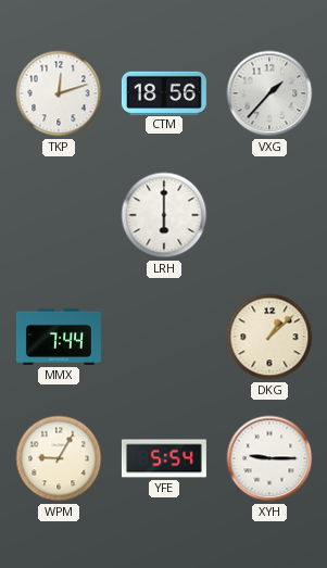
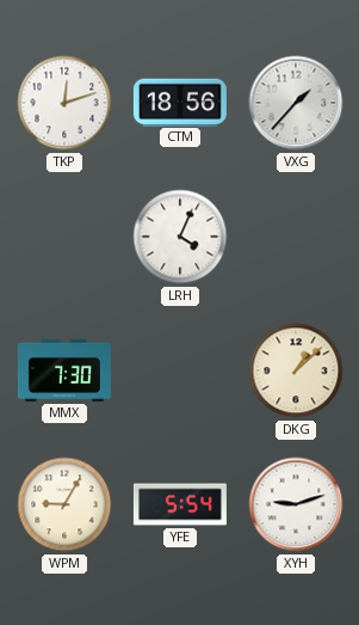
LRH: 6:00 -> 4:04 (180, 237)
MMX: 7:44 -> 7:30 (64, 370)
XYH: 9:15 -> 9:12 (296, 504)
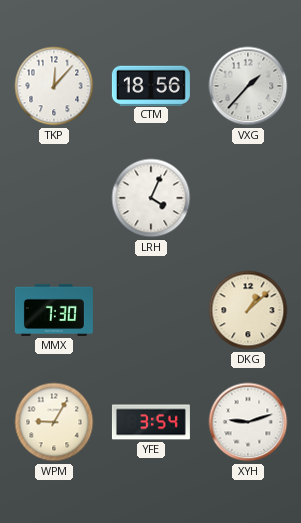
TKP: 12:12 -> 12:07 (54, 86)
YFE: 5:54 -> 3:54 (151, 422)
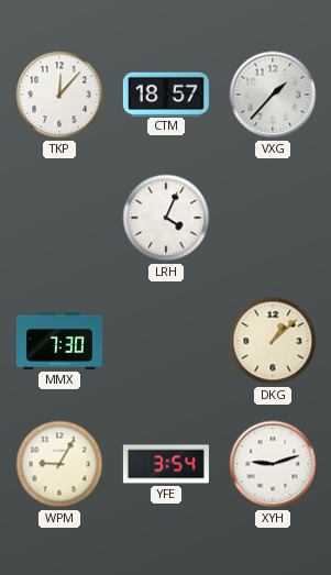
CTM: 18:56 -> 18:57 (166, 93)
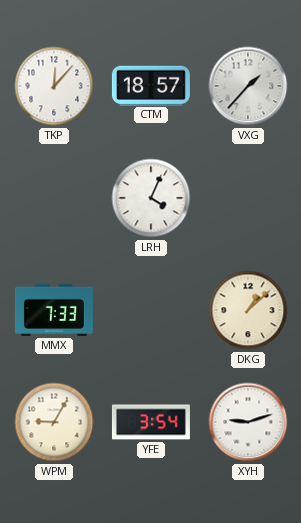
MMX: 7:30 -> 7:33 (54, 310)
